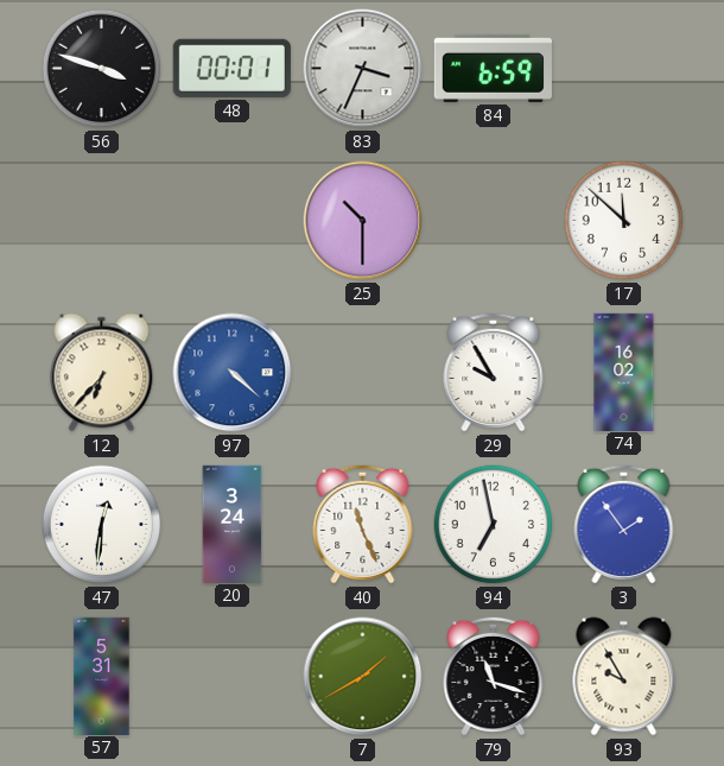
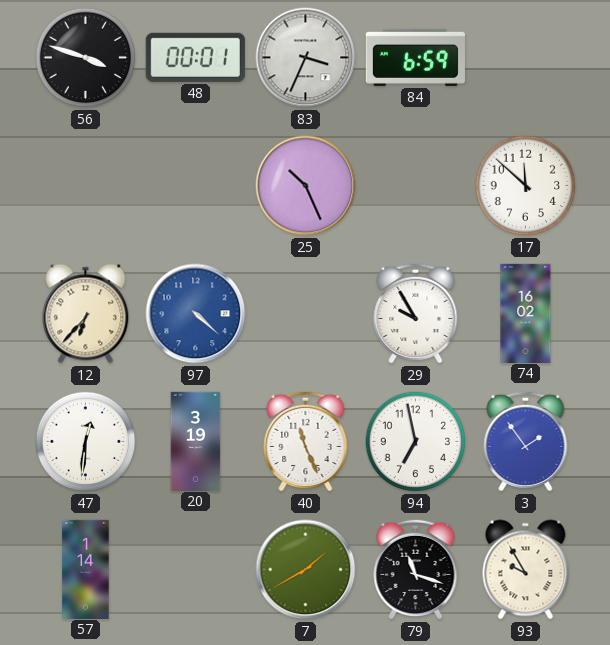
25: 10:30 -> 10:26 (306, 186)
20: 3:24 -> 3:19 (196, 441)
57: 5:31 -> 1:14 (86, 569)
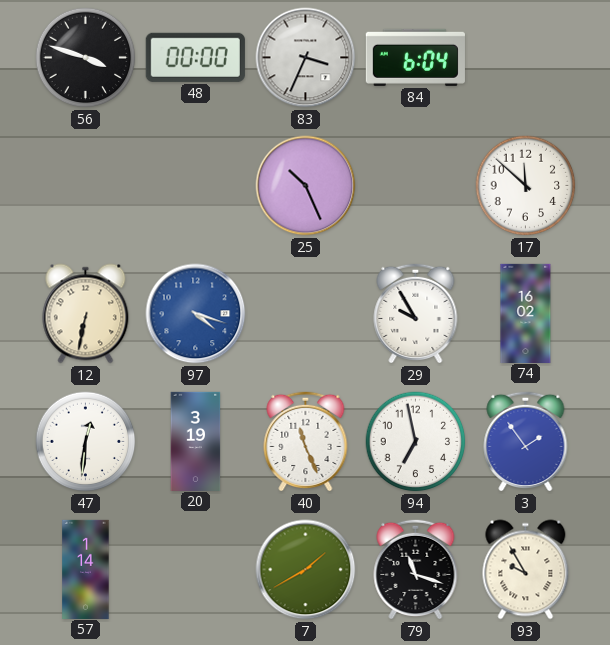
48: 00:01 -> 00:00 (195, 57)
84: 6:59 -> 6:04 (415, 57)
12: 6:37 -> 6:32 (86, 314)
97: 4:22 -> 4:18 (196, 314)
